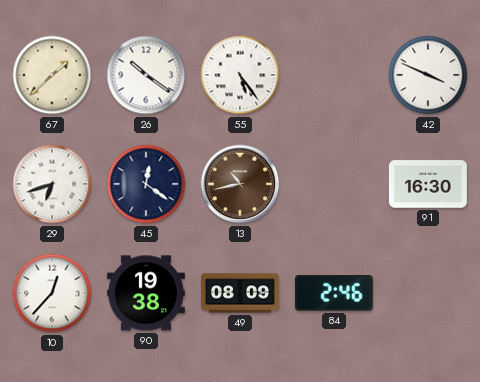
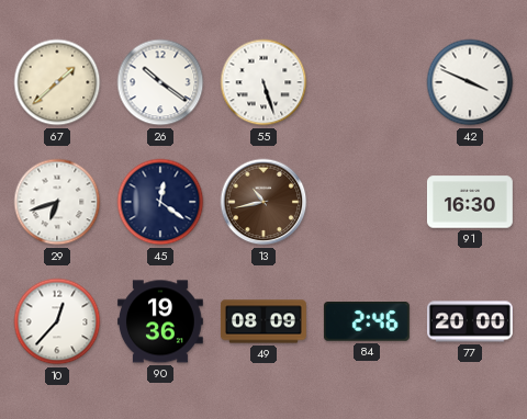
55: 5:24 -> 5:27 (263, 82)
90: 19:38 -> 19:36 (160, 321)
77: none -> 20:00 (470, 321)
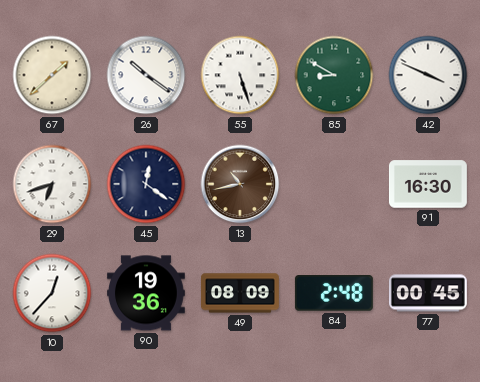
85: none -> 8:50 (334, 75)
84: 2:46 -> 2:48 (334, 294)
77: 20:00 -> 00:45 (428, 293)
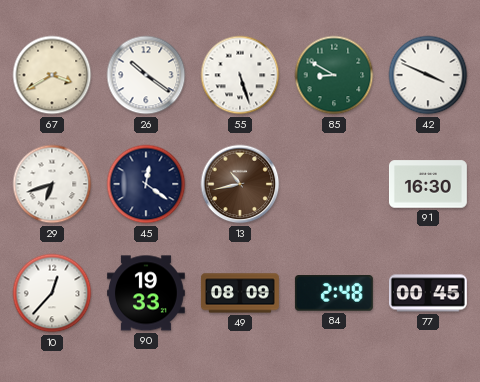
67: 1:38 -> 3:40 (52, 75)
90: 19:36 -> 19:33 (146, 293)
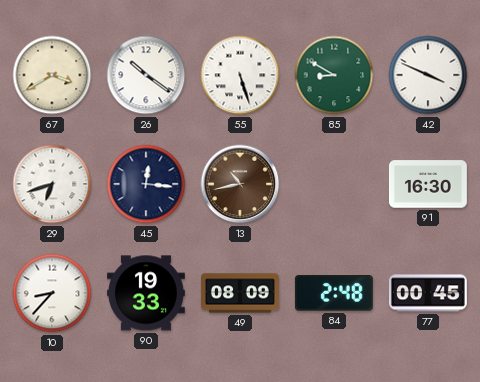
45: 12:21 -> 12:16 (146, 184)
10: 12:37 -> 8:37 (52, 293)
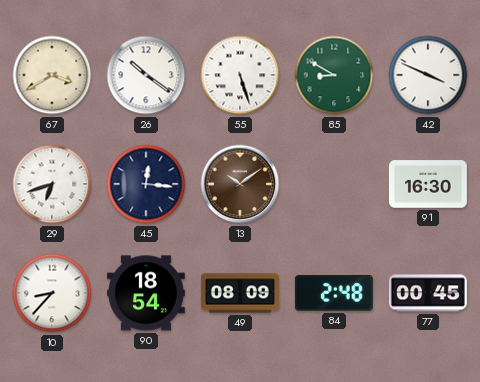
13: 10:43 -> 10:09 (240, 184)
90: 19:33 -> 18:54 (146, 293)
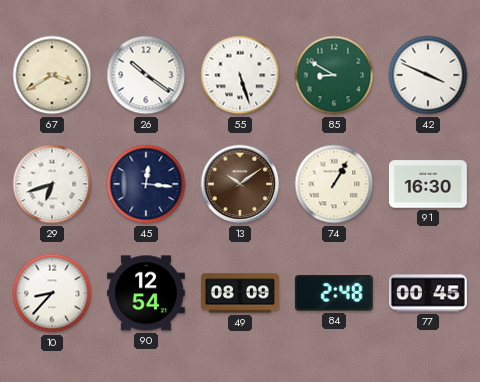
74: none -> 1:05 (334, 184)
90: 18:54 -> 12:54 (146, 293)
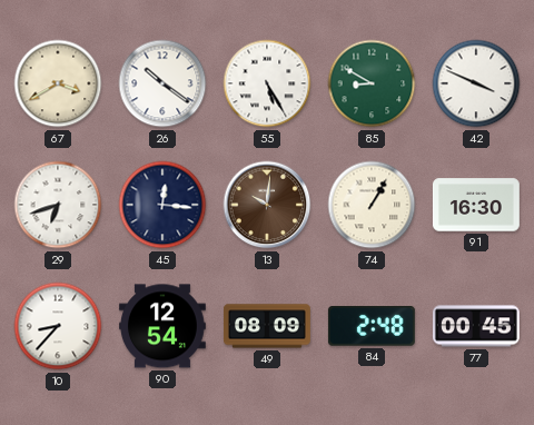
55: 5:27 -> 5:25 (267, 83)
13: 10:09 -> 10:01 (267, 205)
